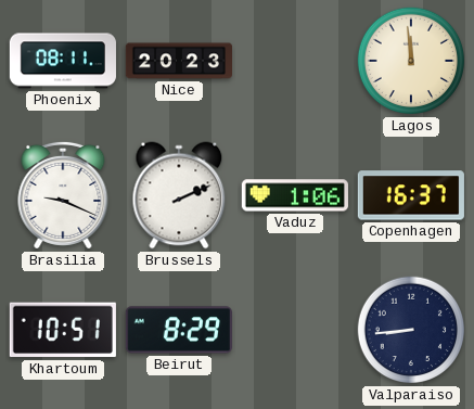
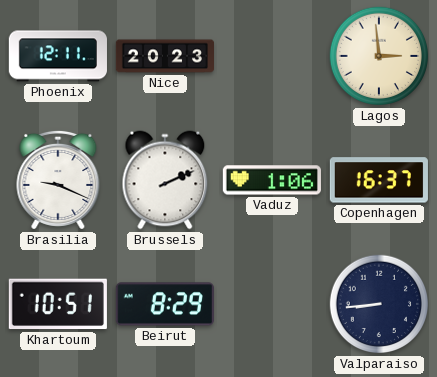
Phoenix: 08:11 -> 12:11 (58, 56)
Lagos: 11:59 -> 2:59 (379, 56)
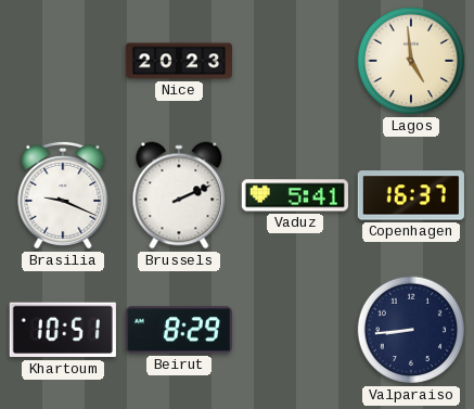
Phoenix: 12:11 -> none (58, 56)
Lagos: 2:59 -> 4:59 (411, 61)
Vaduz: 1:06 -> 5:41 (295, 195)
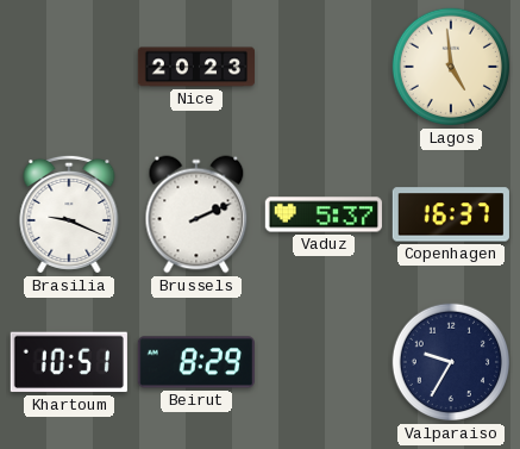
Vaduz: 5:41 -> 5:37 (324, 214)
Valparaiso: 8:44 -> 9:35 (451, 362)
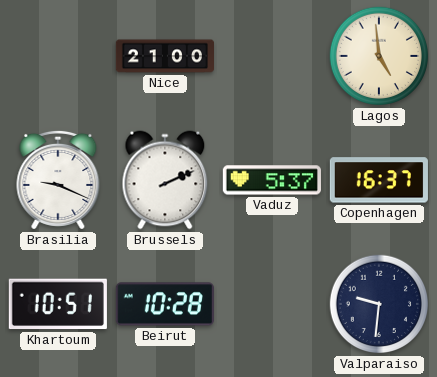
Nice: 20:23 -> 21:00 (164, 56)
Beirut: 8:29 -> 10:28 (165, 304)
Valparaiso: 9:35 -> 9:31 (379, 304)
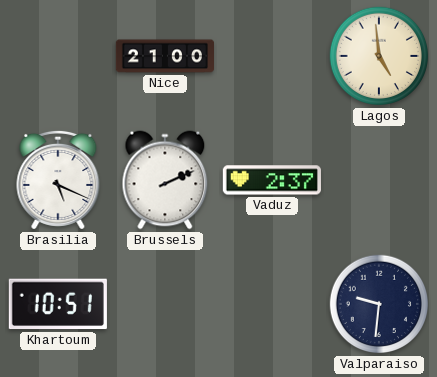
Brasilia: 9:19 -> 5:19 (58, 180)
Vaduz: 5:37 -> 2:37 (272, 180)
Copenhagen: 16:37 -> none (379, 180)
Beirut: 10:28 -> none (165, 304)
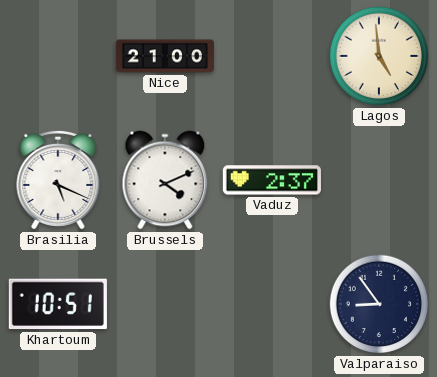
Brussels: 2:11 -> 4:11 (165, 180)
Valparaiso: 9:31 -> 8:54 (379, 304)
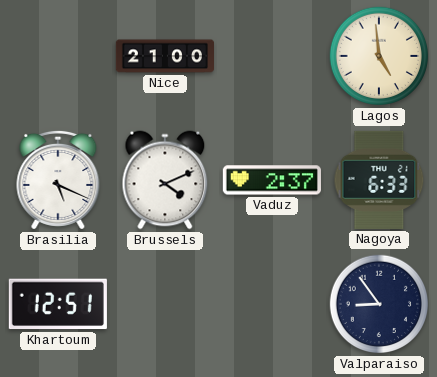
Nagoya: none -> 6:33 (379, 180)
Khartoum: 10:51 -> 12:51 (58, 304)
